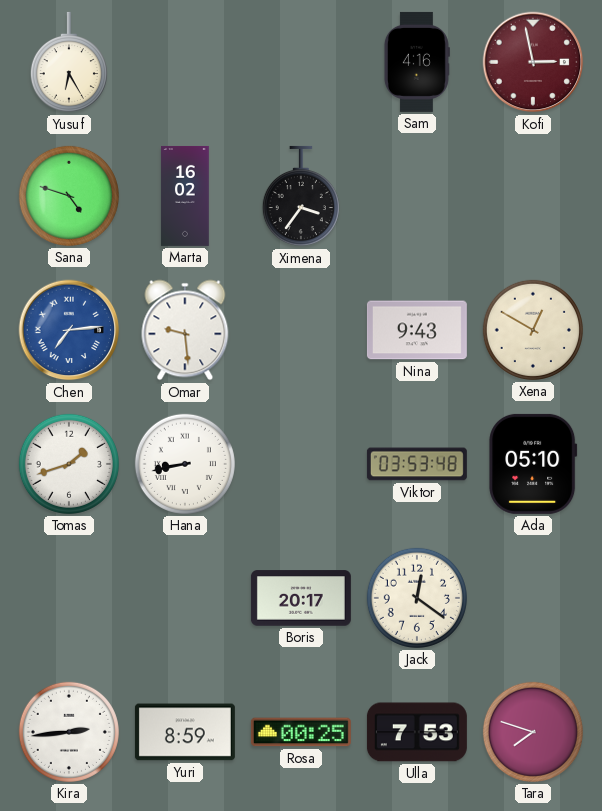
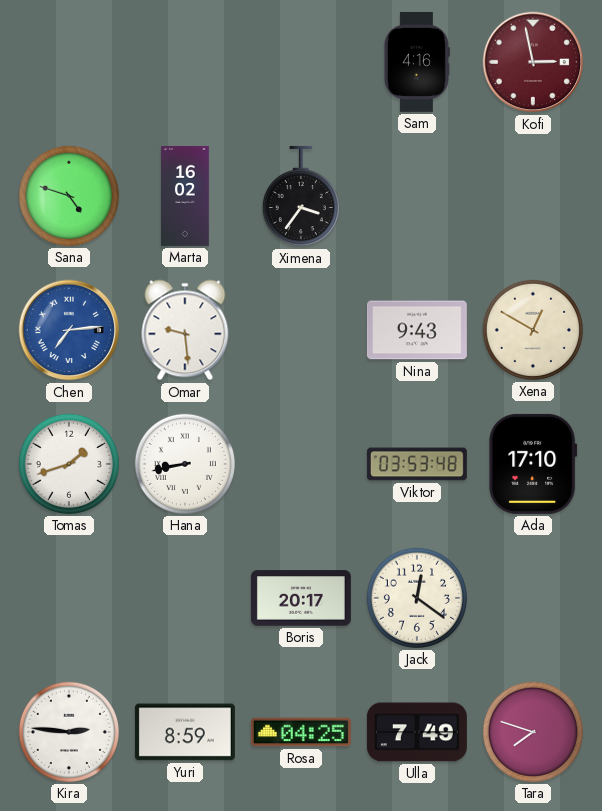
Yusuf: 6:25 -> none (69, 62)
Ada: 05:10 -> 17:10 (533, 464)
Kira: 2:44 -> 2:46 (69, 732)
Rosa: 00:25 -> 04:25 (301, 732)
Ulla: 7:53 -> 7:49 (417, 732)
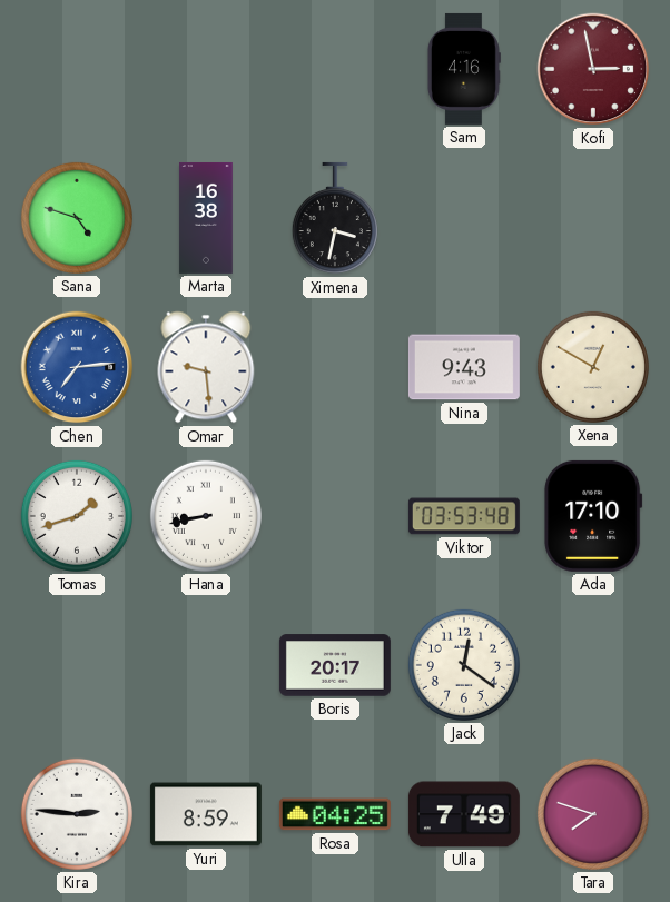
Marta: 16:02 -> 16:38 (206, 218)
Ximena: 3:36 -> 3:32 (335, 218)
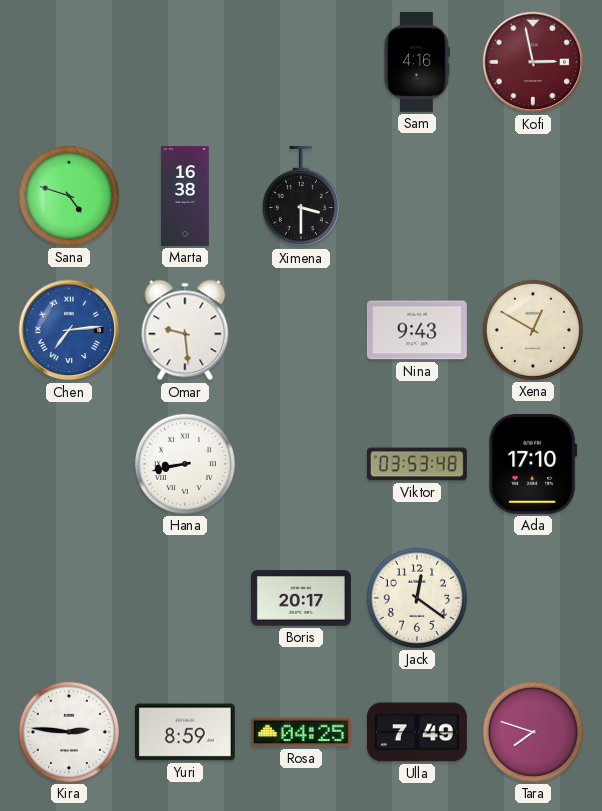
Ximena: 3:32 -> 3:30 (301, 196)
Tomas: 1:42 -> none (77, 516)
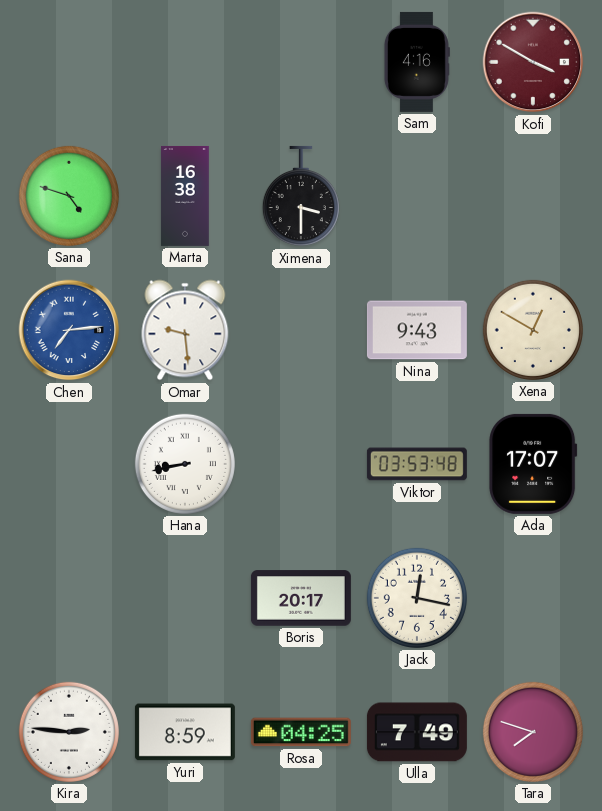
Kofi: 2:58 -> 3:50 (533, 62)
Ada: 17:10 -> 17:07 (533, 464)
Jack: 12:21 -> 12:17 (417, 598)
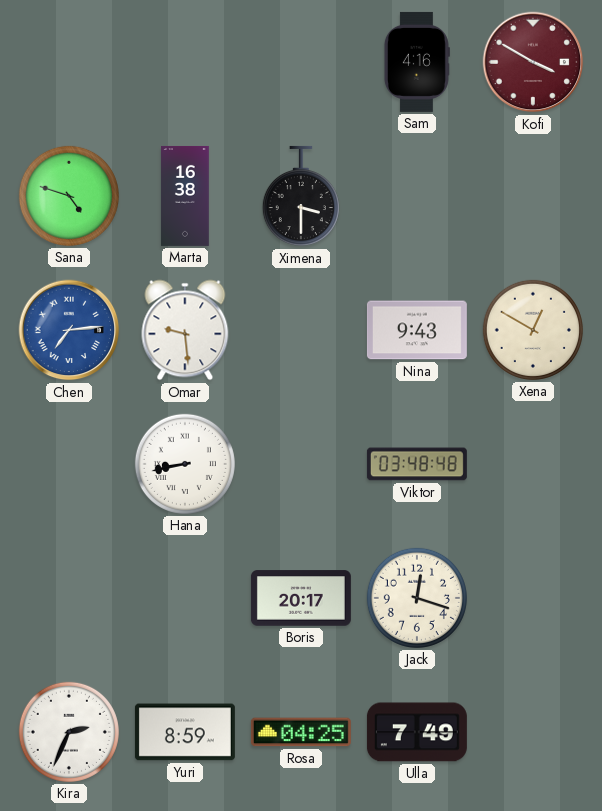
Viktor: 03:53 -> 03:48 (417, 464)
Ada: 17:07 -> none (533, 464)
Jack: 12:17 -> 12:18 (417, 598)
Kira: 2:46 -> 2:34 (69, 732)
Tara: 7:48 -> none (533, 732)
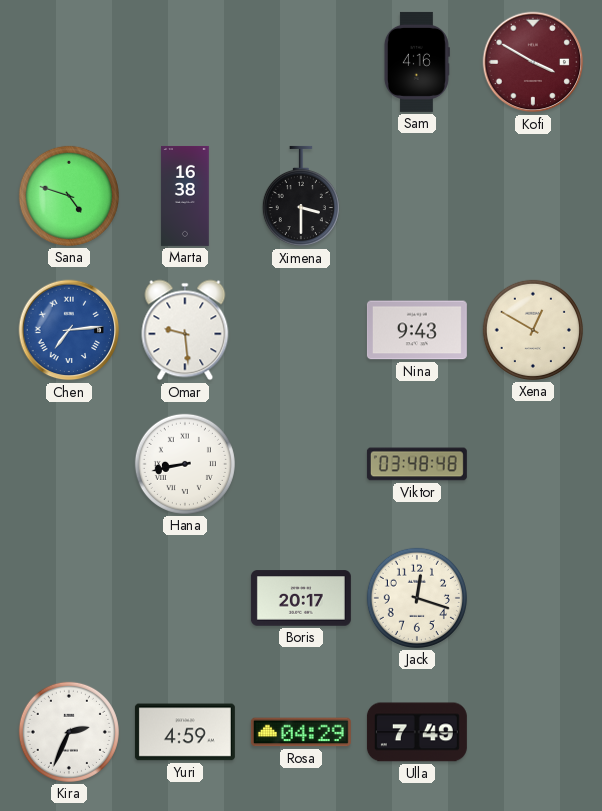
Yuri: 8:59 -> 4:59 (185, 732)
Rosa: 04:25 -> 04:29 (301, 732)
